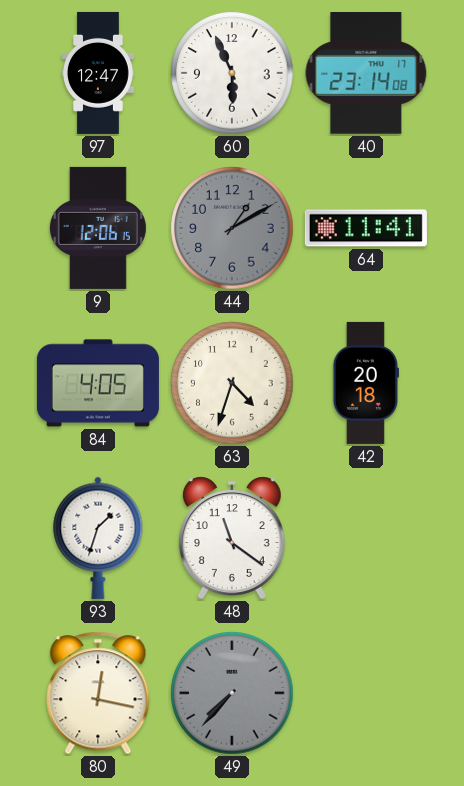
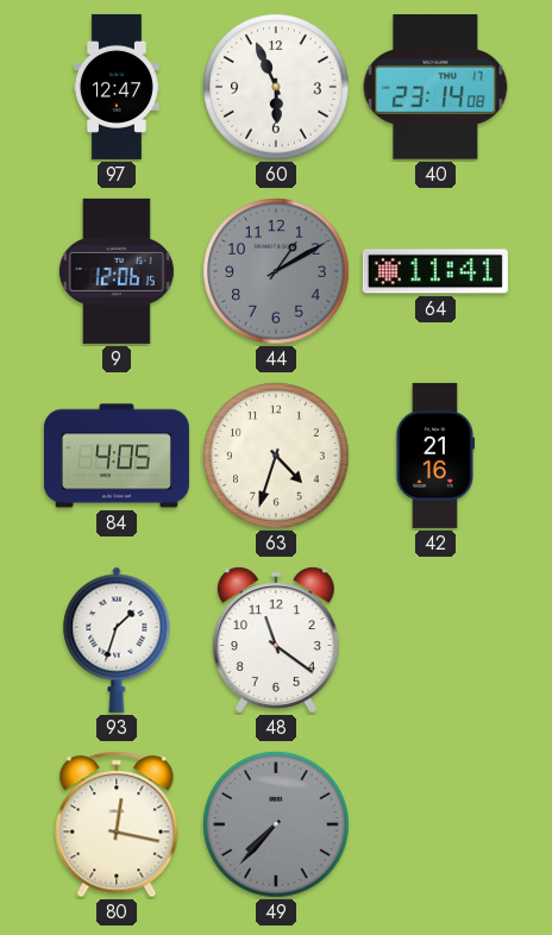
42: 20:18 -> 21:16 (434, 456)
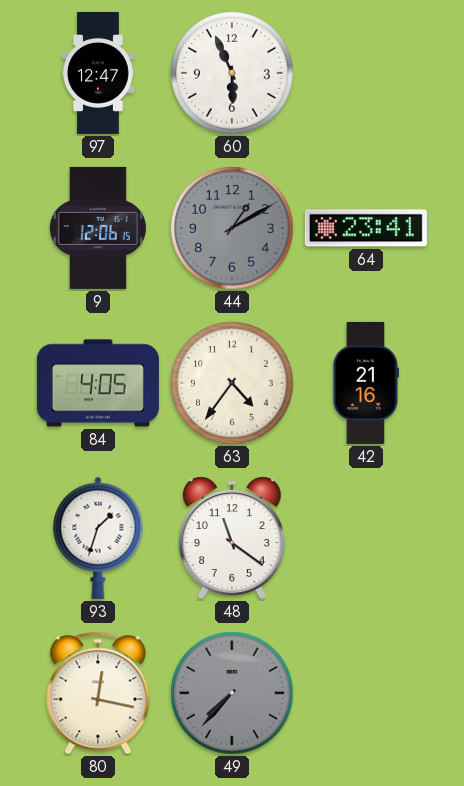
40: 23:14 -> none (435, 88)
64: 11:41 -> 23:41 (366, 228)
63: 4:33 -> 4:36 (232, 383)
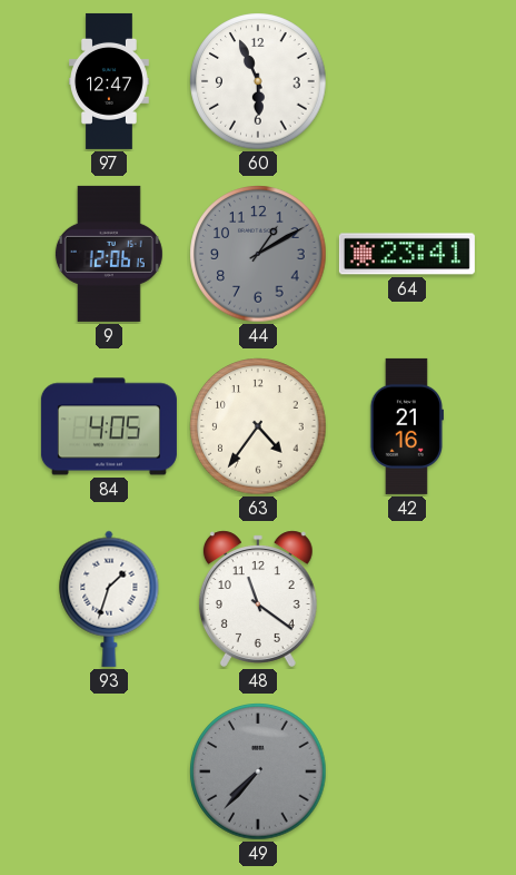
80: 12:17 -> none (98, 693)
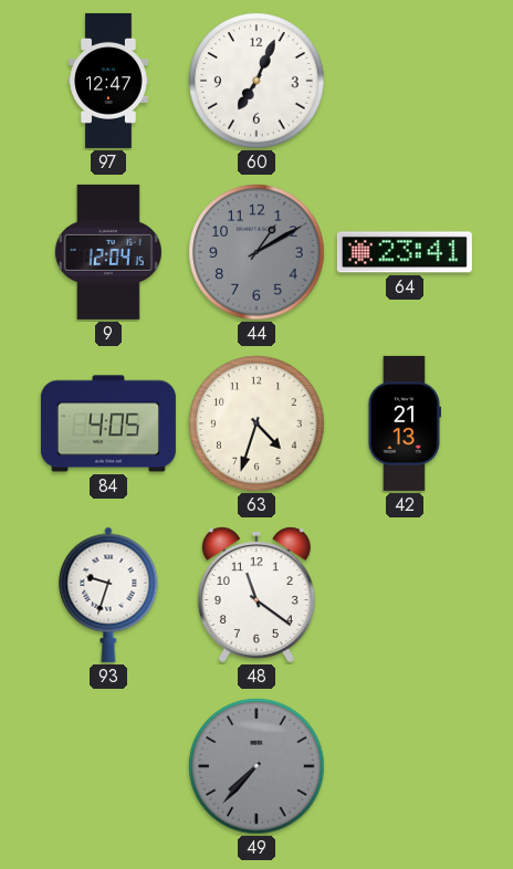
60: 5:56 -> 7:04 (256, 81)
9: 12:06 -> 12:04 (108, 252)
63: 4:36 -> 4:33 (256, 423)
42: 21:16 -> 21:13 (404, 423)
93: 1:33 -> 9:33 (108, 595)
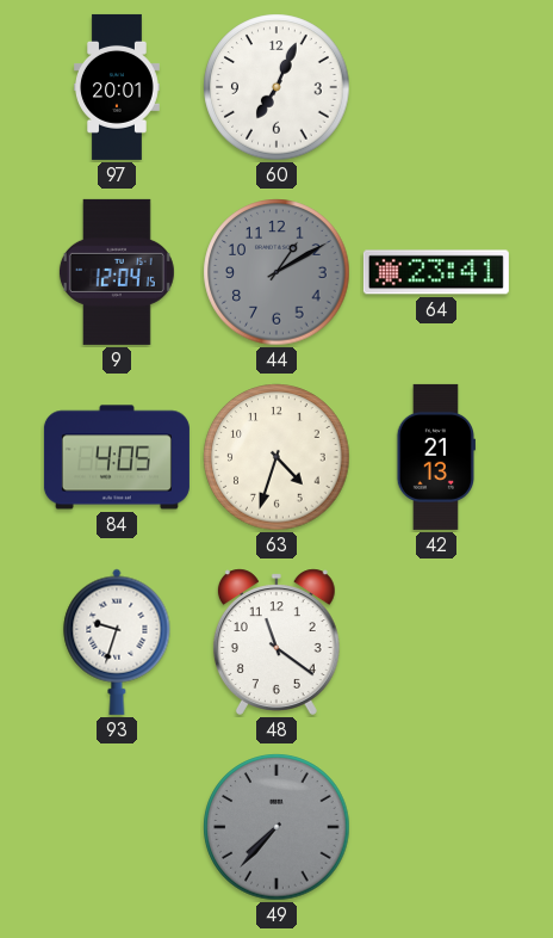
97: 12:47 -> 20:01 (118, 87)
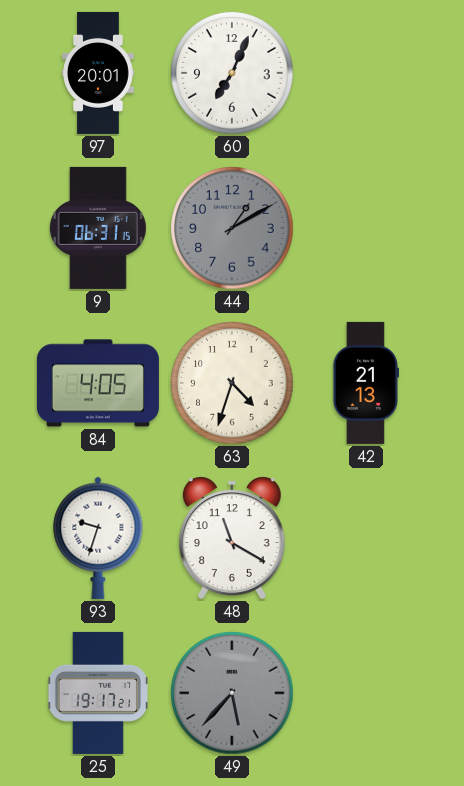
9: 12:04 -> 06:31 (98, 228)
64: 23:41 -> none (436, 272)
48: 11:21 -> 11:20 (232, 538)
25: none -> 19:17 (98, 693)
49: 7:37 -> 5:37 (232, 693)
